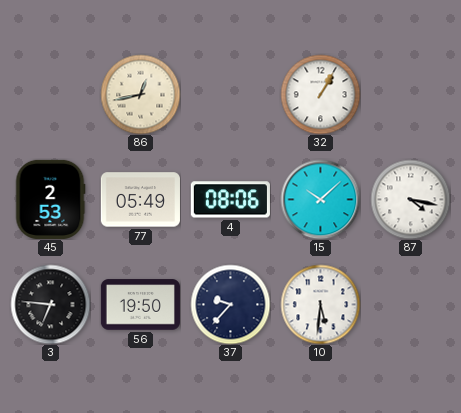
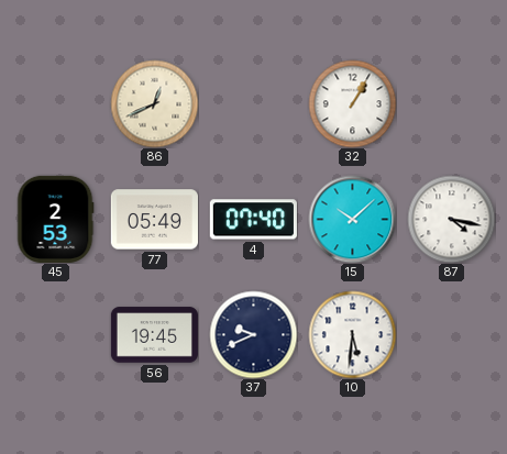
86: 12:43 -> 12:41 (154, 103)
4: 08:06 -> 07:40 (253, 220)
3: 6:46 -> none (50, 304)
56: 19:50 -> 19:45 (154, 335)
37: 9:37 -> 9:41 (253, 334)
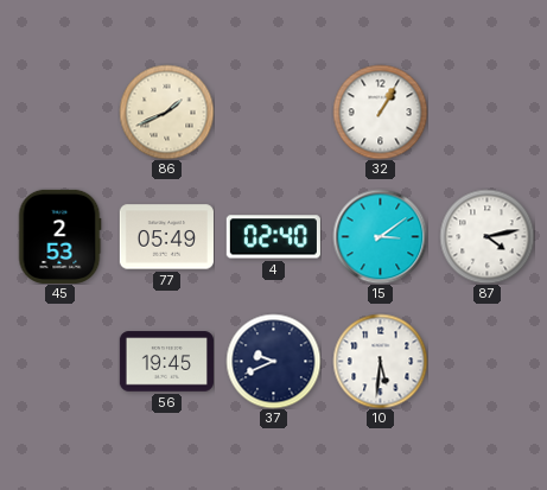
86: 12:41 -> 1:41 (166, 112)
4: 07:40 -> 02:40 (273, 237)
15: 10:08 -> 3:09 (380, 236)
87: 4:17 -> 4:13 (486, 236)
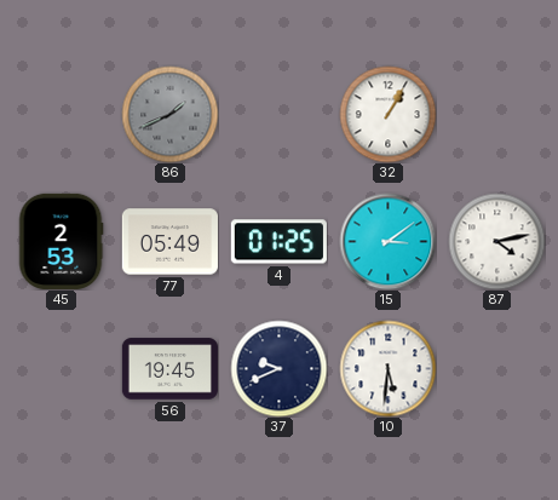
86 dial: cream -> grey (169, 114)
4: 02:40 -> 01:25 (278, 242)
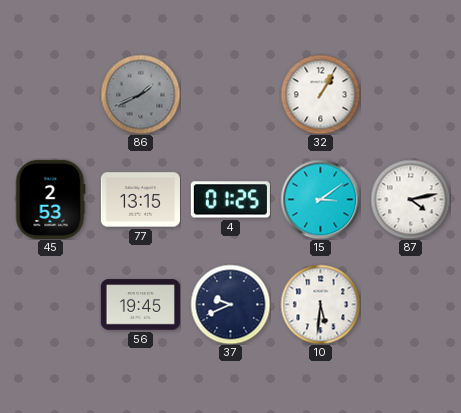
77: 05:49 -> 13:15 (140, 200)
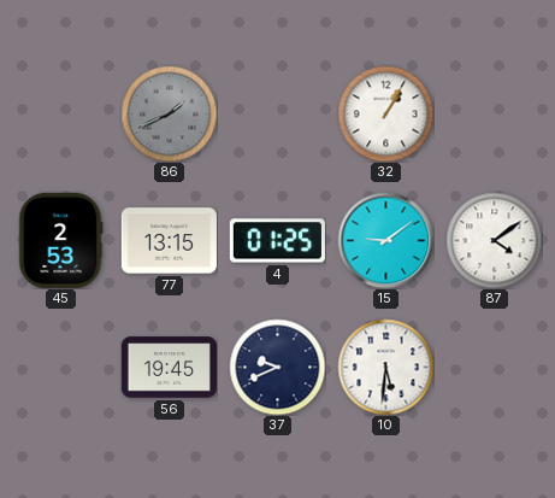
15: 3:09 -> 9:09 (385, 240)
87: 4:13 -> 4:09 (494, 240)
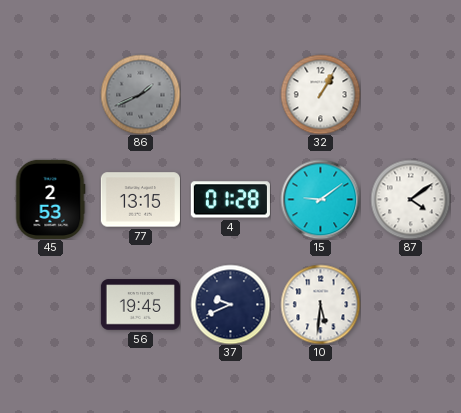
4: 01:25 -> 01:28 (230, 200)
